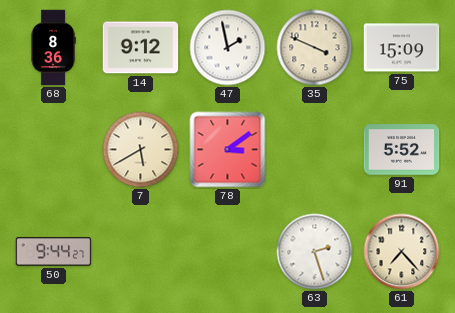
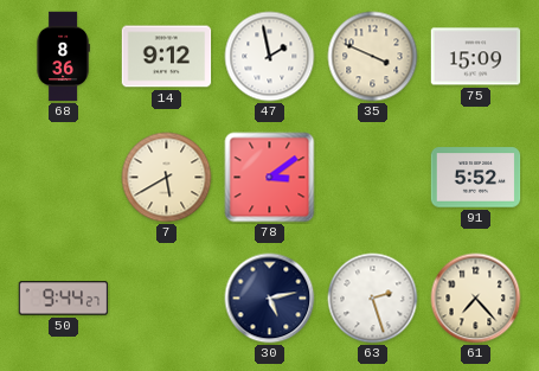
30: none -> 5:13 (270, 299)
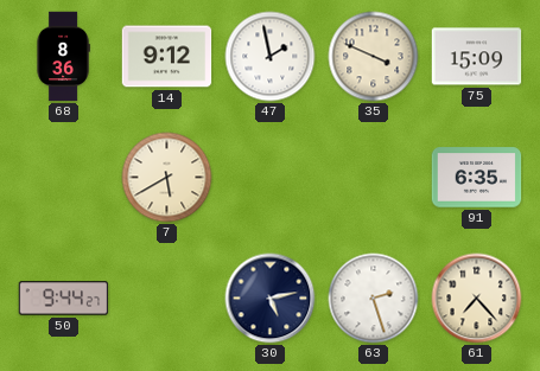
78: 3:09 -> none (270, 178)
91: 5:52 -> 6:35 (477, 178)
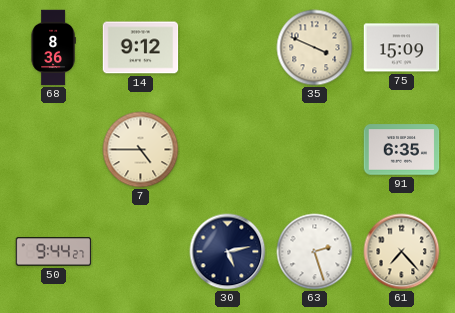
47: 1:58 -> none (271, 57)
7: 5:40 -> 4:45 (141, 150)
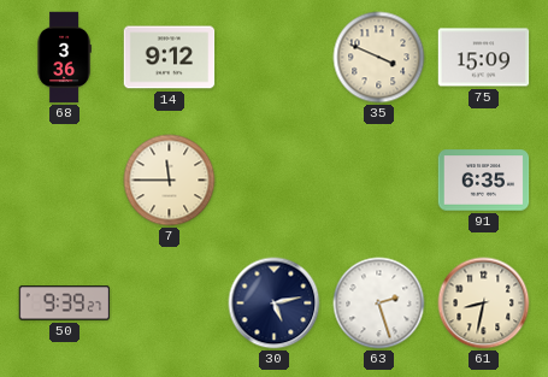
68: 8:36 -> 3:36 (64, 58)
7: 4:45 -> 11:45 (170, 181)
50: 9:44 -> 9:39 (65, 304)
61: 7:23 -> 8:32 (484, 304)
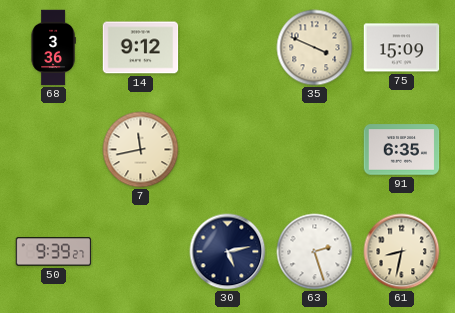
7: 11:45 -> 11:43 (141, 150)
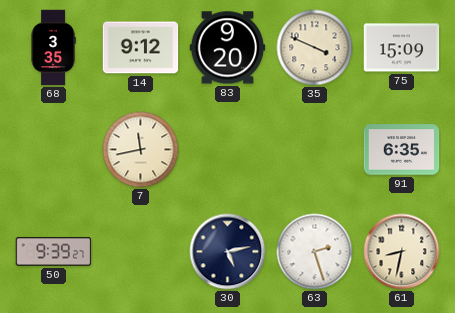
68: 3:36 -> 3:35 (53, 48)
83: none -> 9:20 (228, 48)
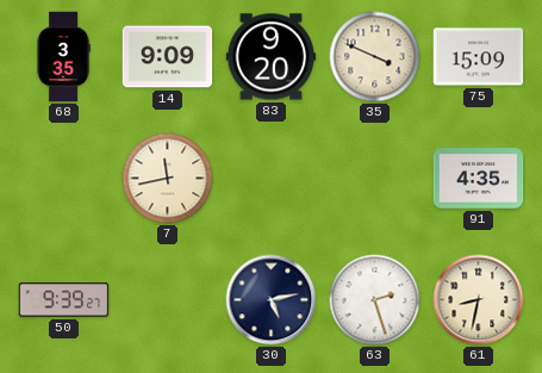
14: 9:12 -> 9:09 (168, 57)
91: 6:35 -> 4:35 (479, 179)
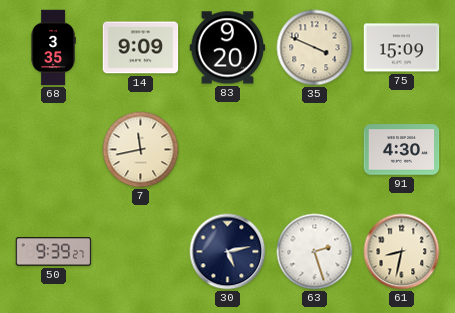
91: 4:35 -> 4:30 (402, 150)
